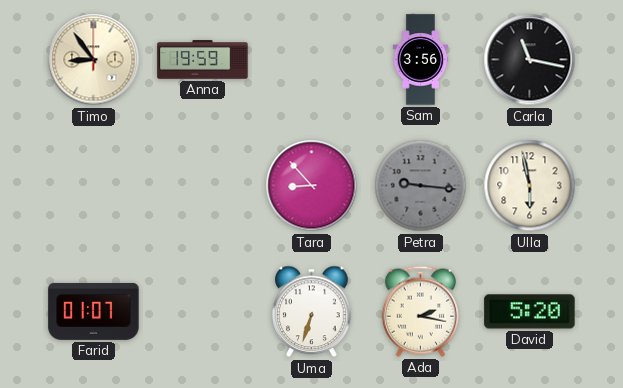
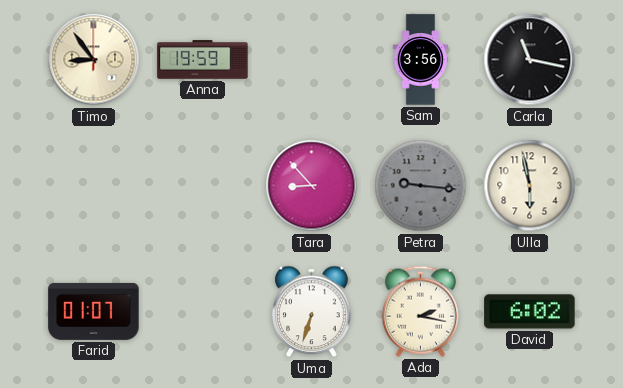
David: 5:20 -> 6:02 (530, 312)
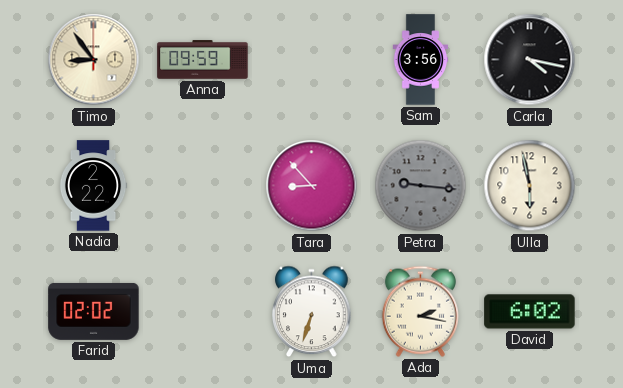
Anna: 19:59 -> 09:59 (203, 60)
Carla: 11:17 -> 4:17 (530, 60)
Nadia: none -> 2:22 (93, 186)
Farid: 01:07 -> 02:02 (94, 311)
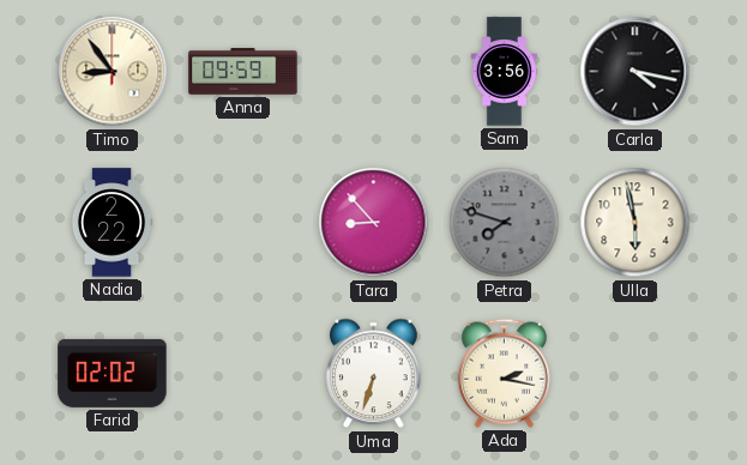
Petra: 9:16 -> 7:48 (505, 223)
David: 6:02 -> none (530, 312)
